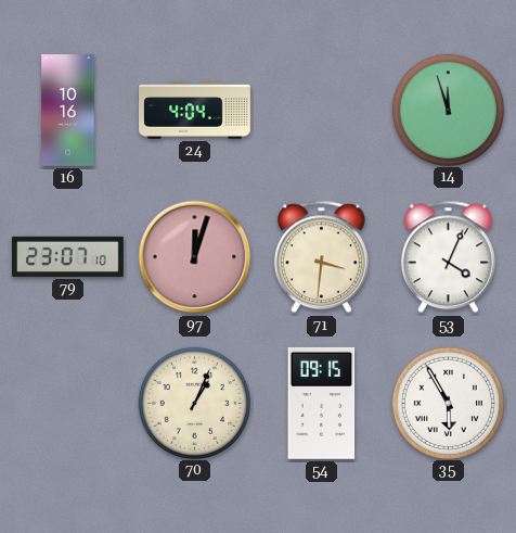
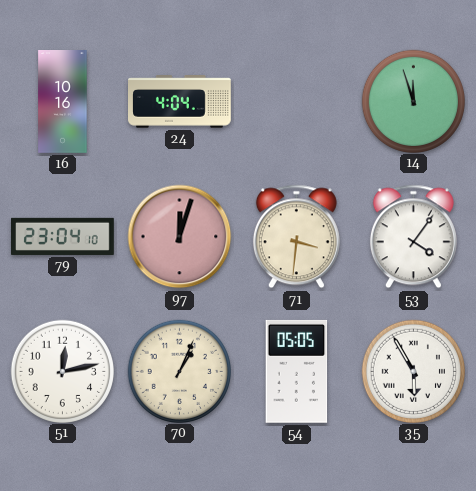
79: 23:07 -> 23:04 (63, 236)
53: 4:04 -> 4:06 (413, 237)
51: none -> 12:13 (62, 371)
54: 09:15 -> 05:05 (297, 371)
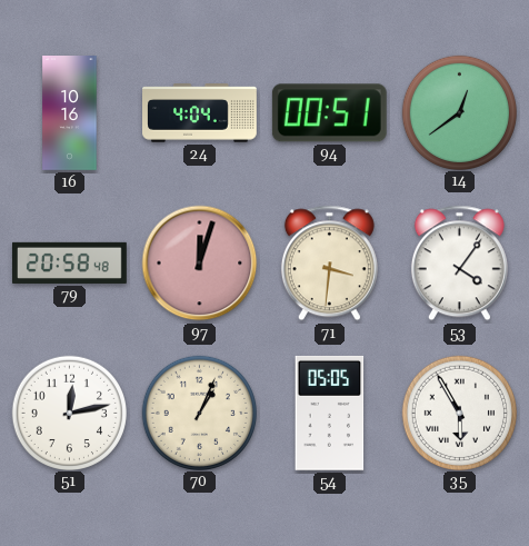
94: none -> 00:51 (329, 113)
14: 11:57 -> 12:39 (459, 112)
79: 23:04 -> 20:58 (70, 262)
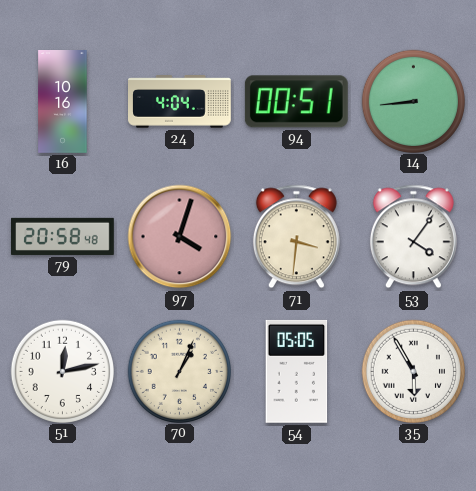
14: 12:39 -> 8:44 (413, 101)
97: 12:03 -> 4:03 (180, 237)
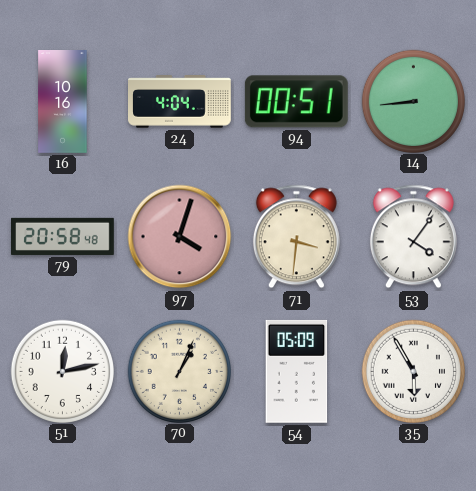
54: 05:05 -> 05:09 (297, 371)
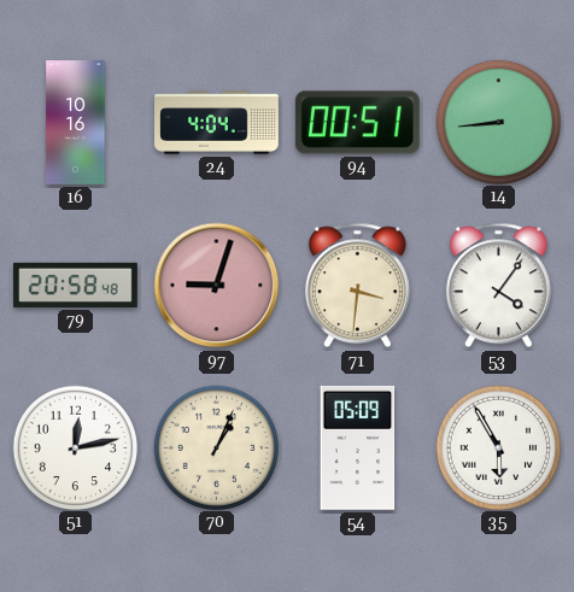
97: 4:03 -> 9:03 (217, 286)
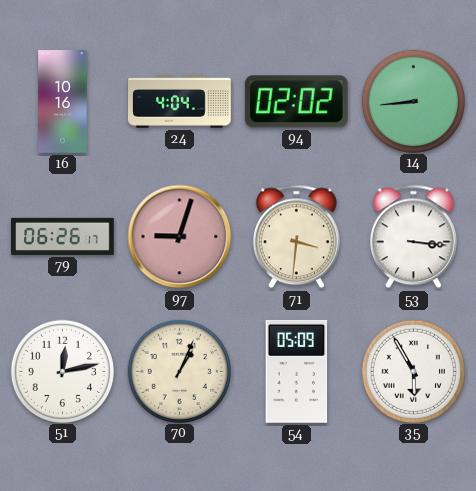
94: 00:51 -> 02:02 (296, 102)
79: 20:58 -> 06:26 (63, 236)
53: 4:06 -> 3:16 (413, 237)
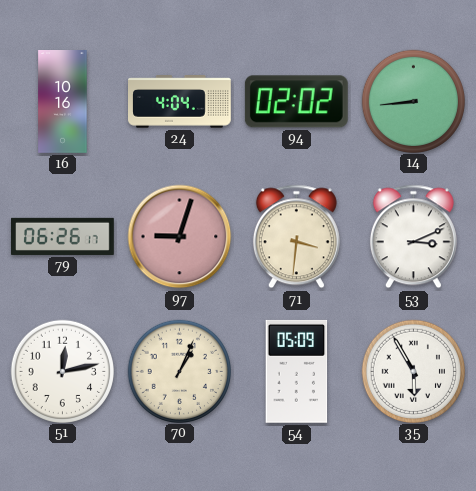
53: 3:16 -> 3:11 (413, 237)
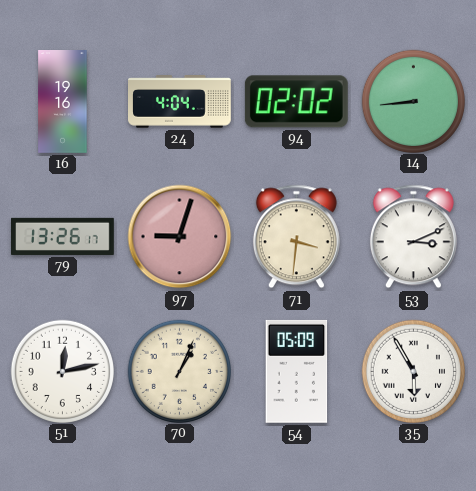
16: 10:16 -> 19:16 (63, 102)
79: 06:26 -> 13:26 (63, 236)
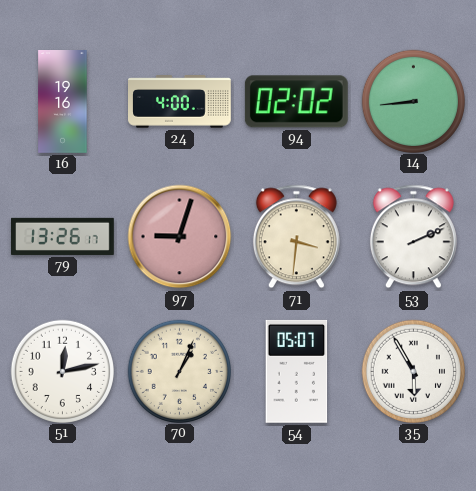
24: 4:04 -> 4:00 (180, 102)
53: 3:11 -> 2:11 (413, 237)
54: 05:09 -> 05:07 (297, 371)
